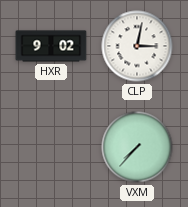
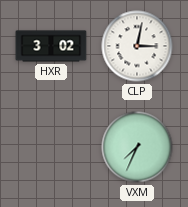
HXR: 9:02 -> 3:02 (51, 46)
VXM: 7:37 -> 7:34 (137, 147)
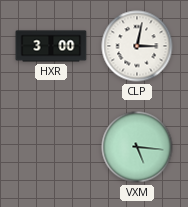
HXR: 3:02 -> 3:00 (51, 46)
VXM: 7:34 -> 5:16 (137, 147)
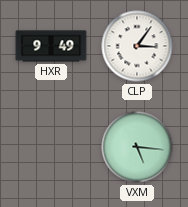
HXR: 3:00 -> 9:49 (51, 46)
CLP: 3:02 -> 3:06 (137, 46)
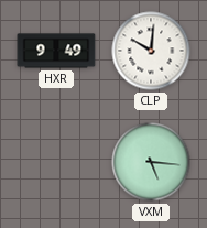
CLP: 3:06 -> 10:01 (151, 51)
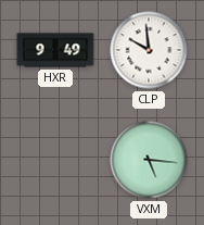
CLP: 10:01 -> 9:59 (149, 50)
